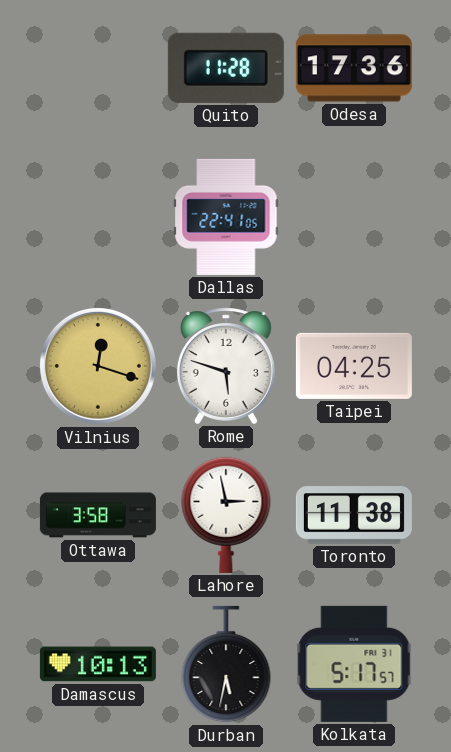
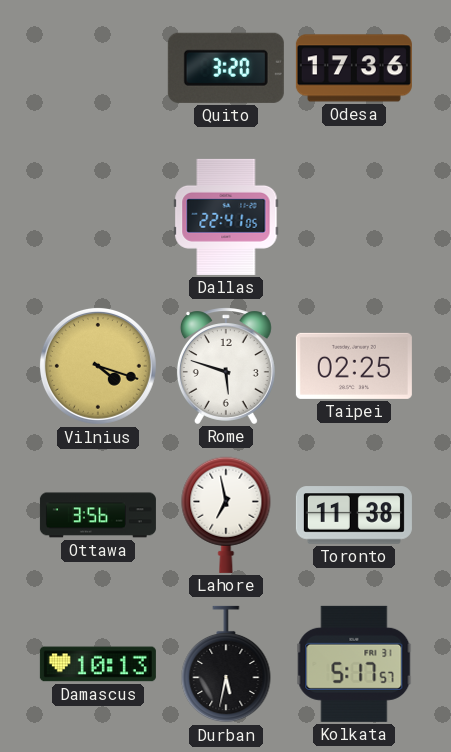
Quito: 11:28 -> 3:20 (226, 68)
Vilnius: 12:18 -> 4:18 (98, 366)
Taipei: 04:25 -> 02:25 (354, 366)
Ottawa: 3:58 -> 3:56 (98, 515)
Lahore: 2:58 -> 6:58 (226, 515)
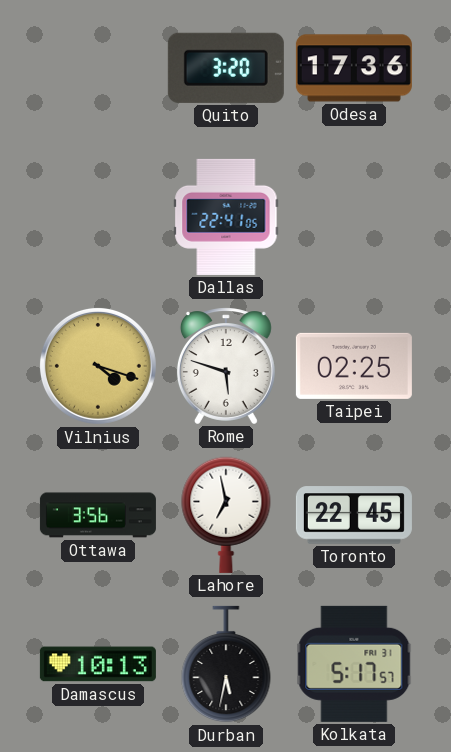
Toronto: 11:38 -> 22:45 (354, 515)
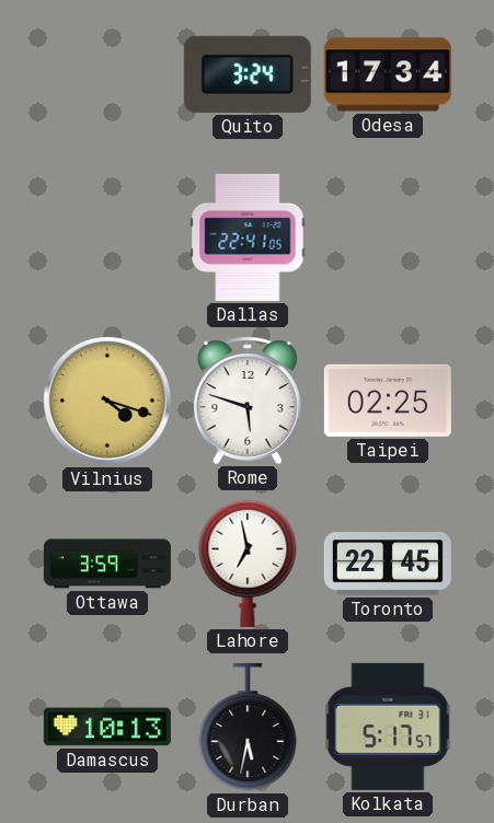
Quito: 3:20 -> 3:24 (248, 74)
Odesa: 17:36 -> 17:34 (388, 74)
Ottawa: 3:56 -> 3:59 (107, 564)
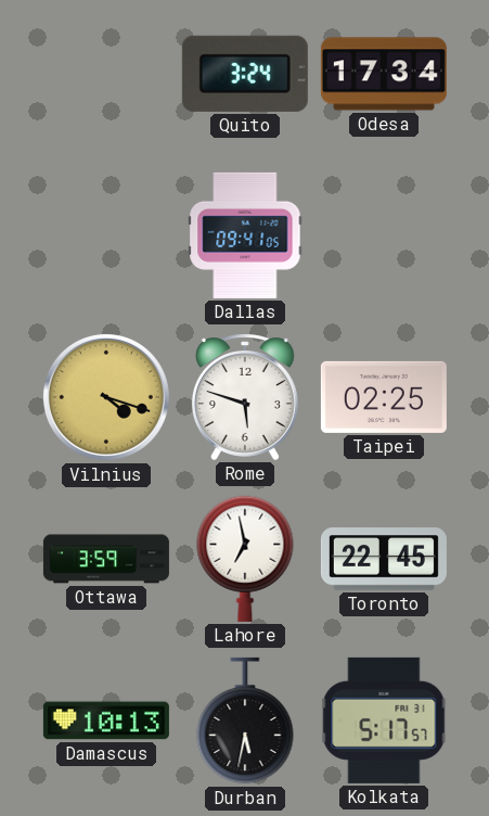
Dallas: 22:41 -> 09:41 (245, 235)
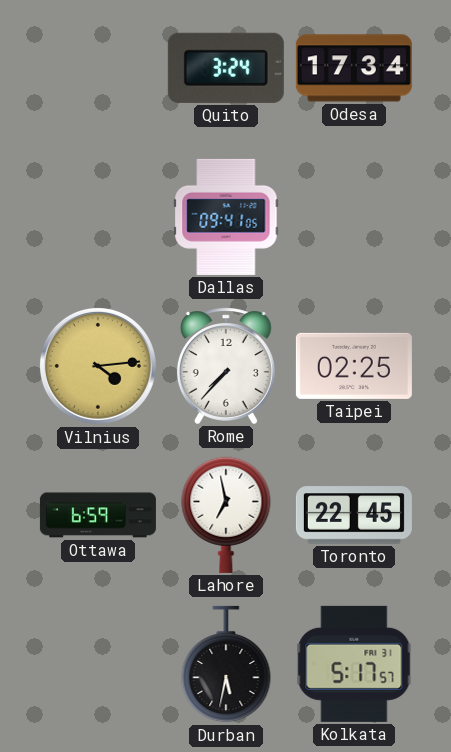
Vilnius: 4:18 -> 4:14 (98, 366)
Rome: 5:48 -> 7:37 (226, 366)
Ottawa: 3:59 -> 6:59 (98, 515)
Damascus: 10:13 -> none (106, 721)
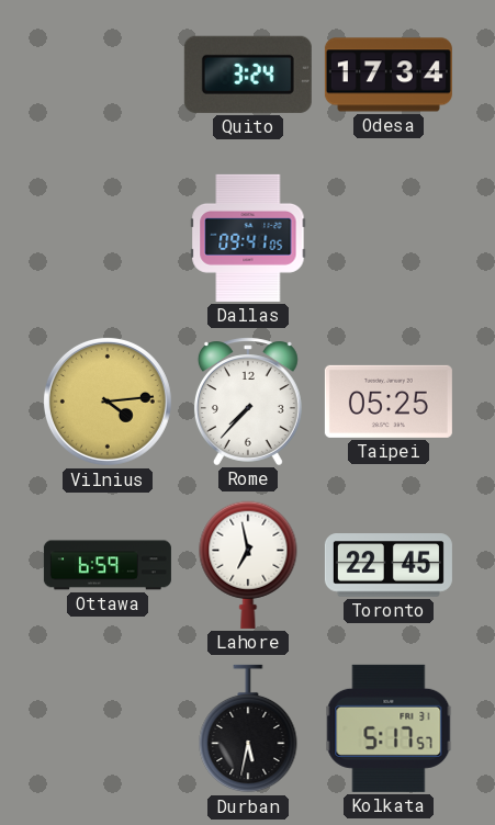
Taipei: 02:25 -> 05:25 (389, 402)
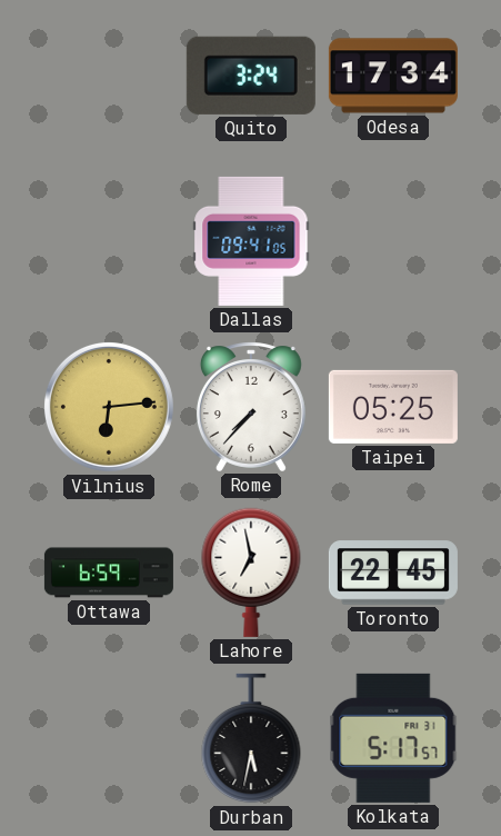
Vilnius: 4:14 -> 6:14 (109, 407)
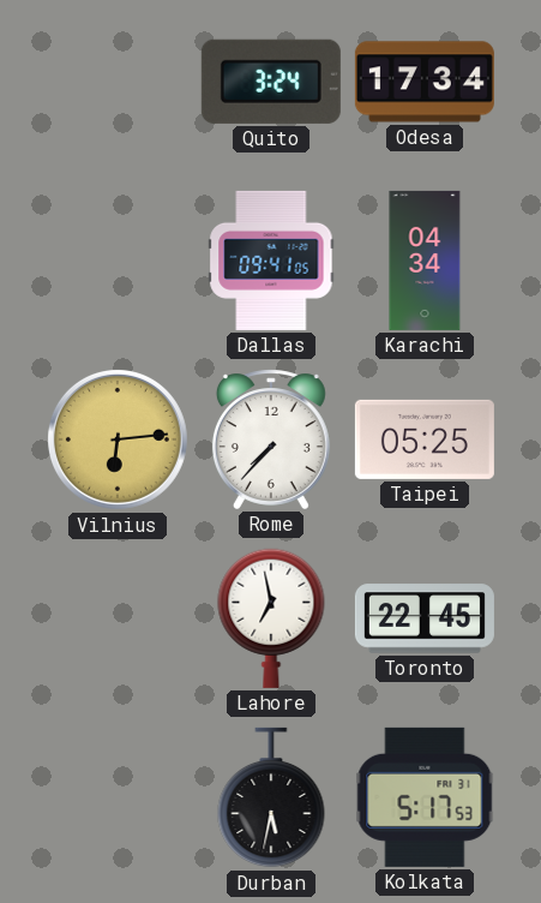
Karachi: none -> 04:34 (425, 261)
Ottawa: 6:59 -> none (109, 573)
Kolkata: 5:17:57 -> 5:17:53 (425, 797)
